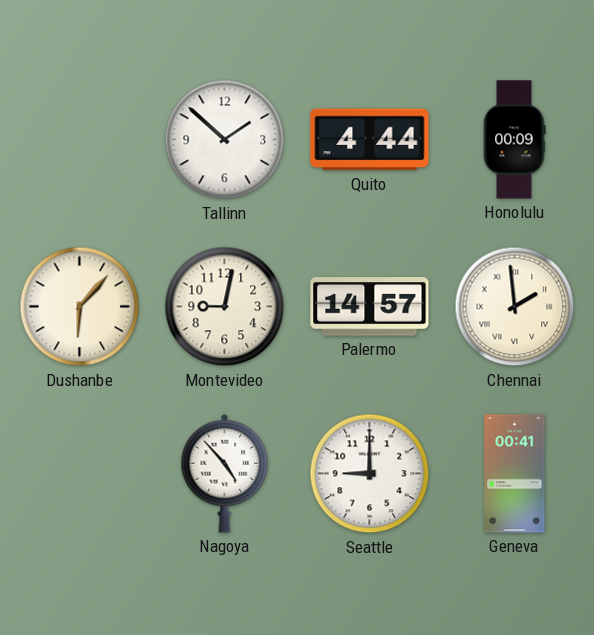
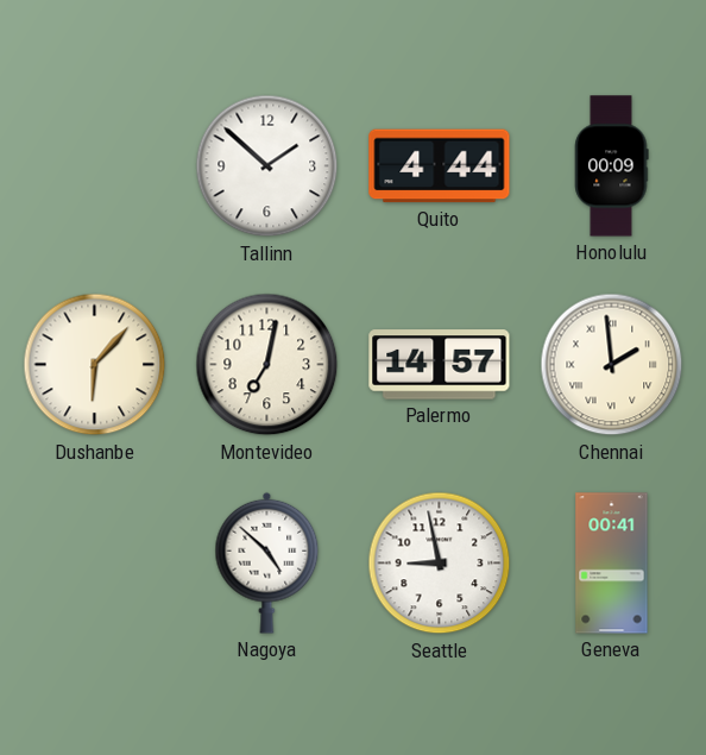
Montevideo: 9:02 -> 7:02 (267, 365)
Nagoya: 4:53 -> 4:52 (267, 562)
Seattle: 9:00 -> 8:58 (440, 564)
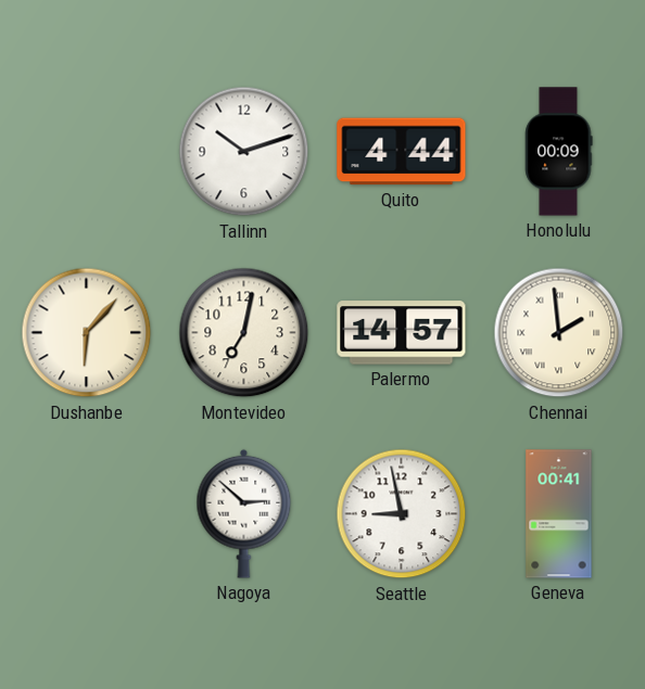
Tallinn: 1:52 -> 10:12 (244, 152)
Nagoya: 4:52 -> 2:52 (244, 513)
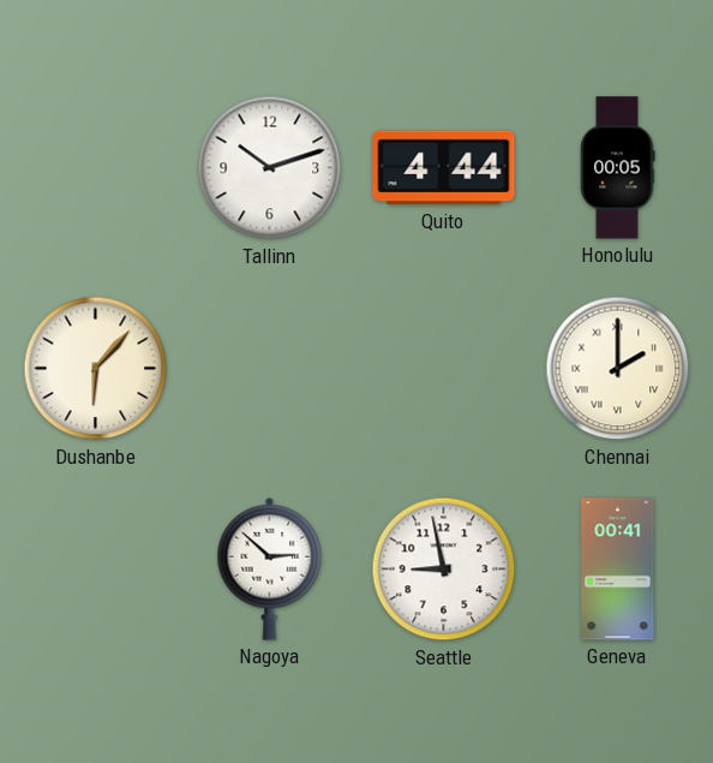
Honolulu: 00:09 -> 00:05 (618, 168)
Montevideo: 7:02 -> none (244, 333)
Palermo: 14:57 -> none (402, 333)
Chennai: 1:59 -> 2:00 (618, 369)
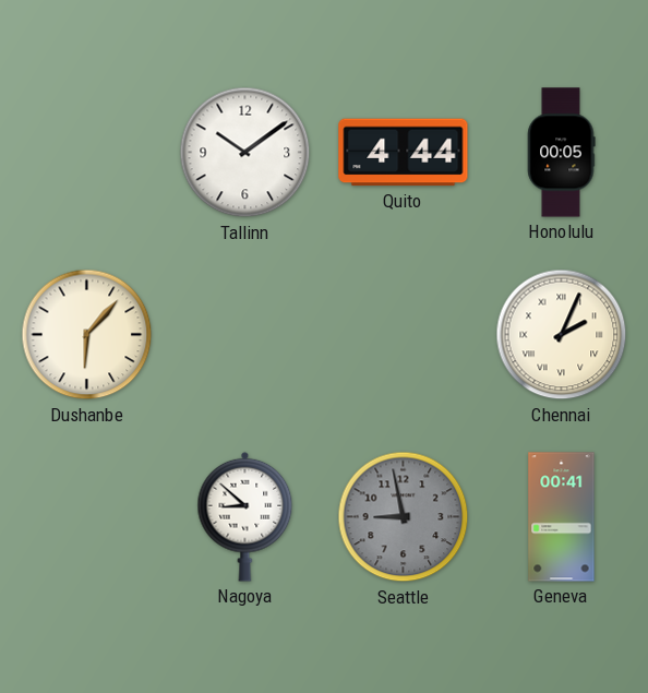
Tallinn: 10:12 -> 10:09 (245, 153)
Chennai: 2:00 -> 2:04 (562, 335)
Nagoya: 2:52 -> 8:52 (245, 516)
Seattle dial: white -> grey (404, 517)
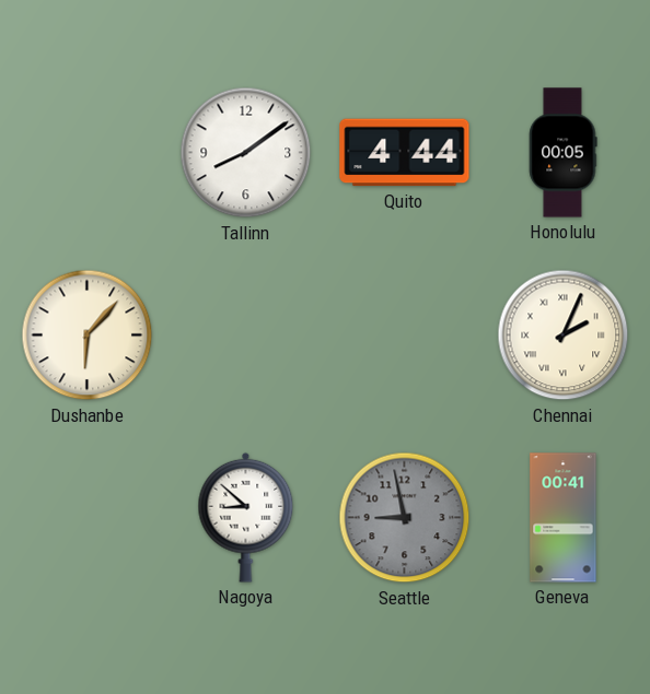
Tallinn: 10:09 -> 8:09 (246, 153)
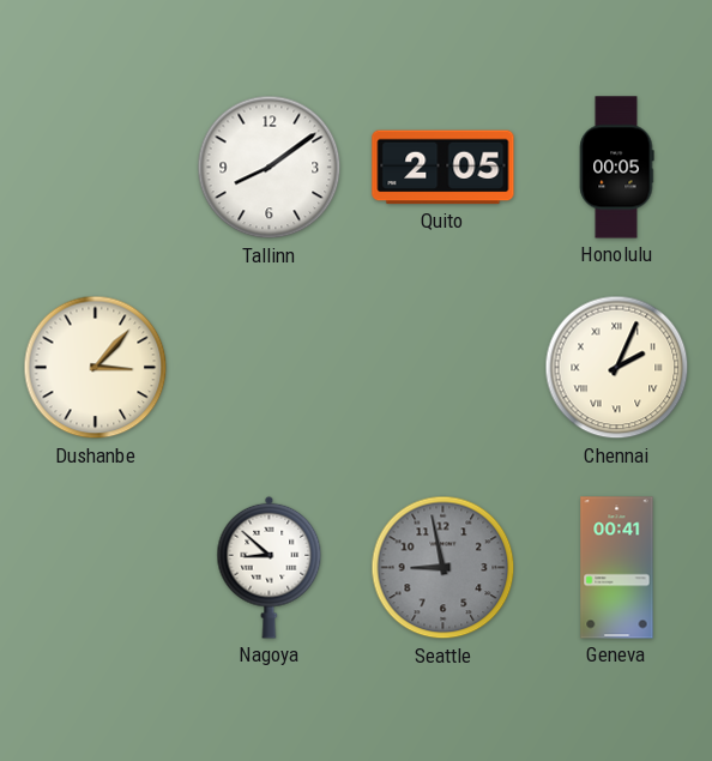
Quito: 4:44 -> 2:05 (444, 168)
Dushanbe: 6:07 -> 3:07 (96, 368)
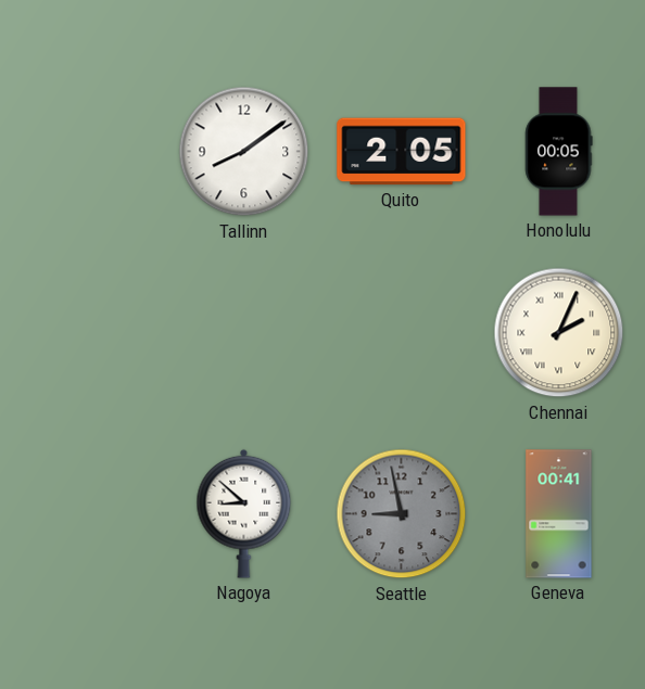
Dushanbe: 3:07 -> none (96, 368)
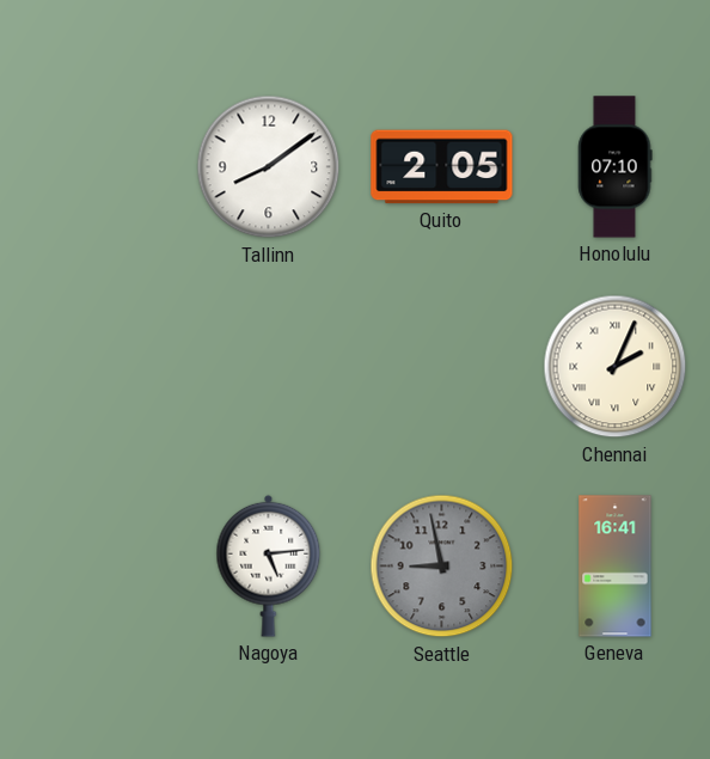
Honolulu: 00:05 -> 07:10 (616, 167)
Nagoya: 8:52 -> 5:14 (269, 565)
Geneva: 00:41 -> 16:41 (616, 567)
